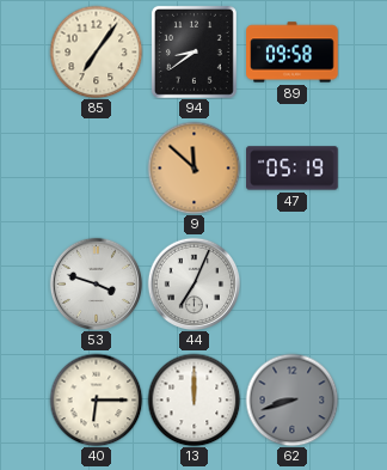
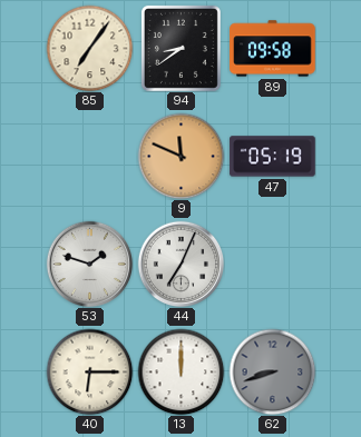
9: 11:52 -> 11:49 (180, 156)
53: 3:48 -> 1:48 (89, 264)
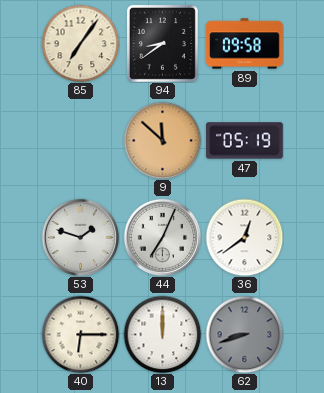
9: 11:49 -> 11:52 (162, 140)
36: none -> 12:39 (244, 237)
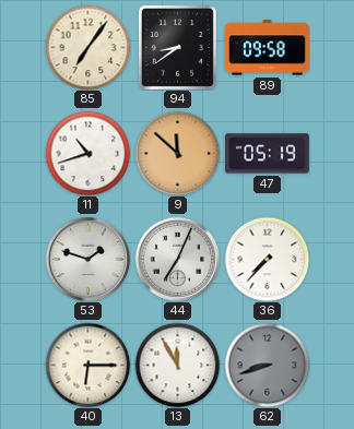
11: none -> 10:42 (87, 153)
36: 12:39 -> 7:37 (267, 259)
13: 12:00 -> 11:55 (177, 365)
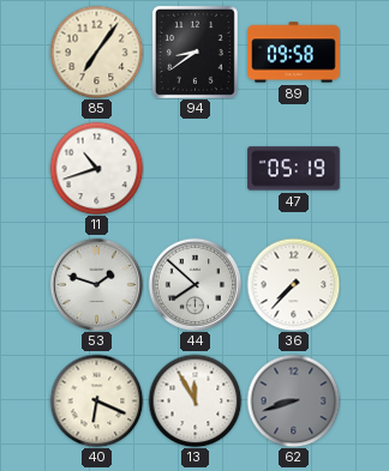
9: 11:52 -> none (177, 153)
44: 7:04 -> 7:52 (194, 284)
40: 6:15 -> 6:19 (96, 400)
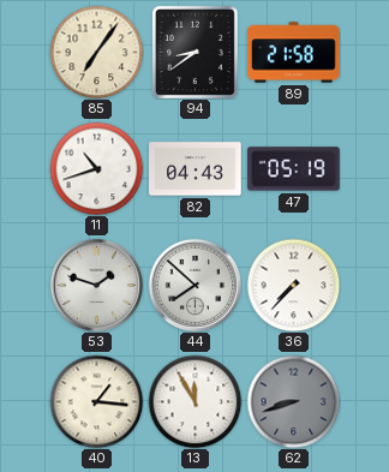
89: 09:58 -> 21:58 (294, 53)
82: none -> 04:43 (196, 169)
40: 6:19 -> 1:16 (96, 401)
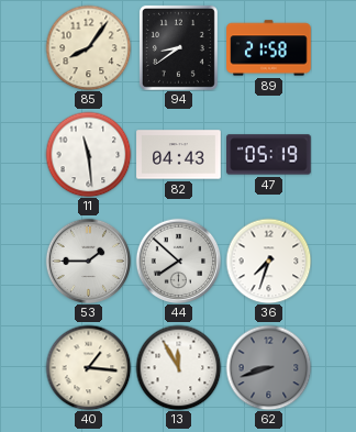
85: 7:06 -> 8:06 (88, 47)
11: 10:42 -> 11:29 (88, 154)
53: 1:48 -> 1:45 (88, 261)
36: 7:37 -> 7:33 (268, 261)
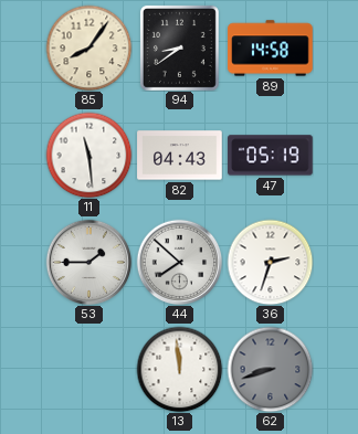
89: 21:58 -> 14:58 (271, 49)
36: 7:33 -> 2:33 (270, 262)
40: 1:16 -> none (88, 367)
13: 11:55 -> 11:59 (179, 369)
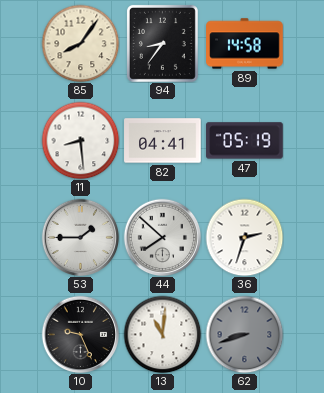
94: 8:39 -> 8:36 (162, 43)
11: 11:29 -> 8:29 (80, 140)
82: 04:43 -> 04:41 (163, 141)
10: none -> 9:26 (80, 334)
13: 11:59 -> 11:01 (162, 334)
